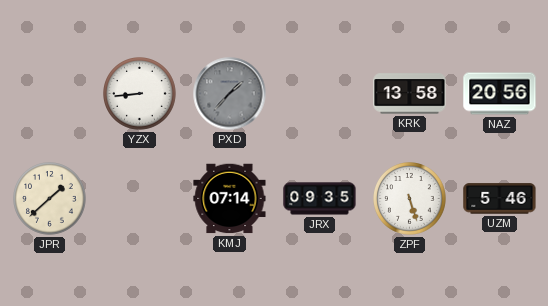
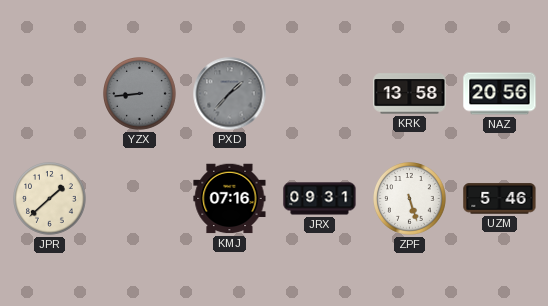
YZX dial: white -> grey (140, 94)
KMJ: 07:14 -> 07:16 (230, 199)
JRX: 09:35 -> 09:31 (320, 199)
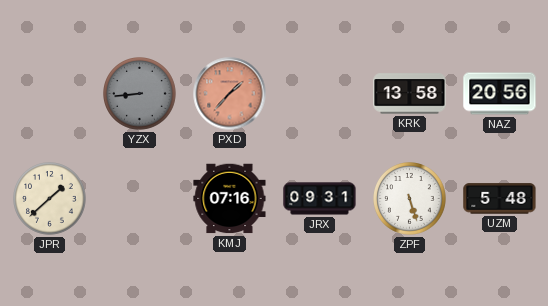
PXD dial: grey -> salmon (230, 94)
UZM: 5:46 -> 5:48 (500, 199)
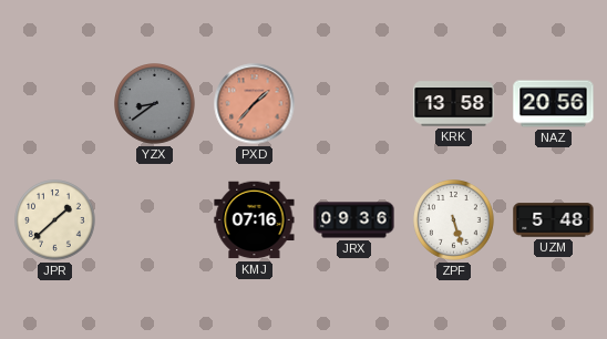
YZX: 8:44 -> 8:39 (155, 104)
JRX: 09:31 -> 09:36 (354, 220)
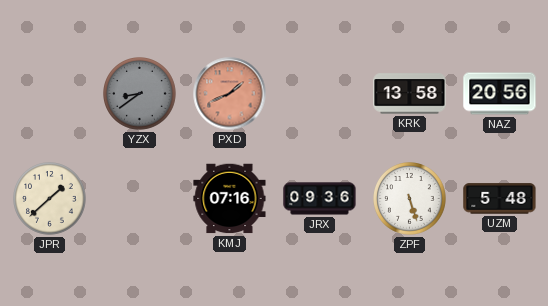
PXD: 1:37 -> 1:41 (230, 94)
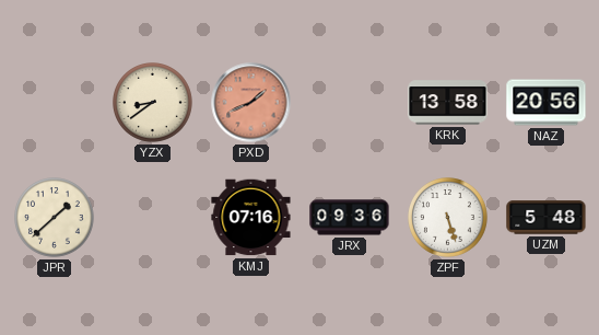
YZX dial: grey -> cream (153, 103)
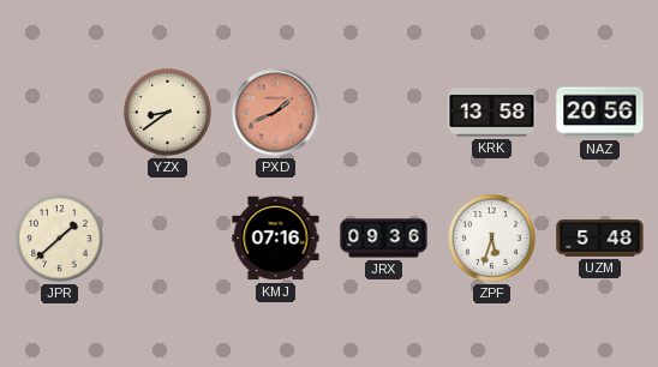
ZPF: 5:27 -> 5:33 (492, 239)
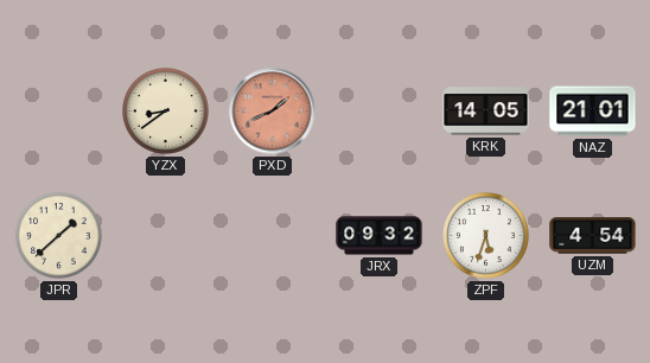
KRK: 13:58 -> 14:05 (486, 112)
NAZ: 20:56 -> 21:01 (593, 112)
KMJ: 07:16 -> none (276, 239)
JRX: 09:36 -> 09:32 (380, 236)
UZM: 5:48 -> 4:54 (593, 236)
